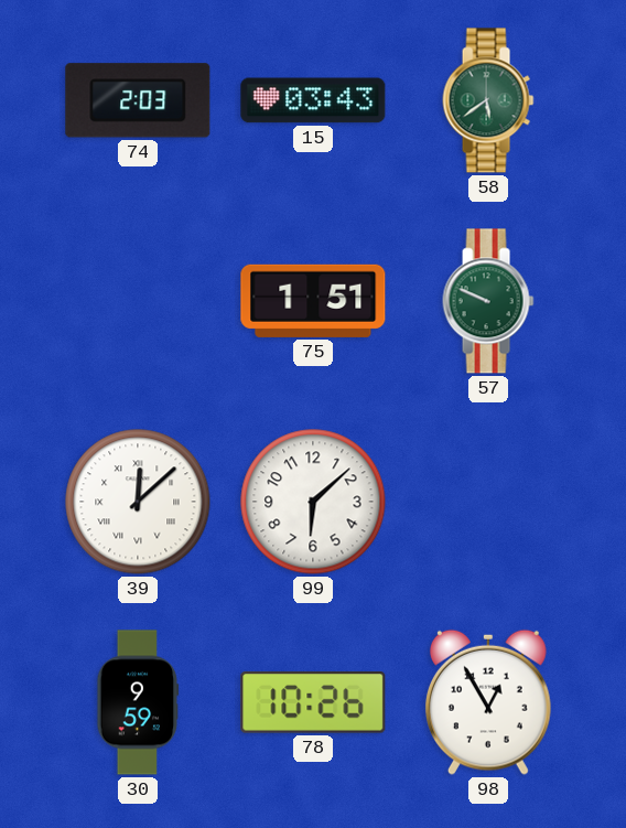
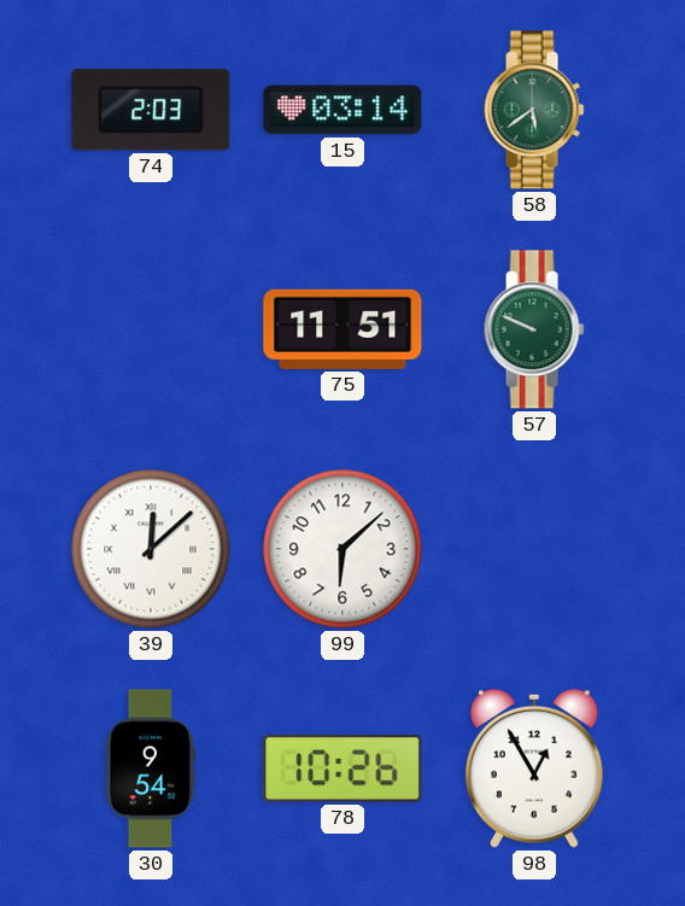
15: 03:43 -> 03:14 (342, 110)
75: 1:51 -> 11:51 (342, 329)
30: 9:59 -> 9:54 (151, 768)
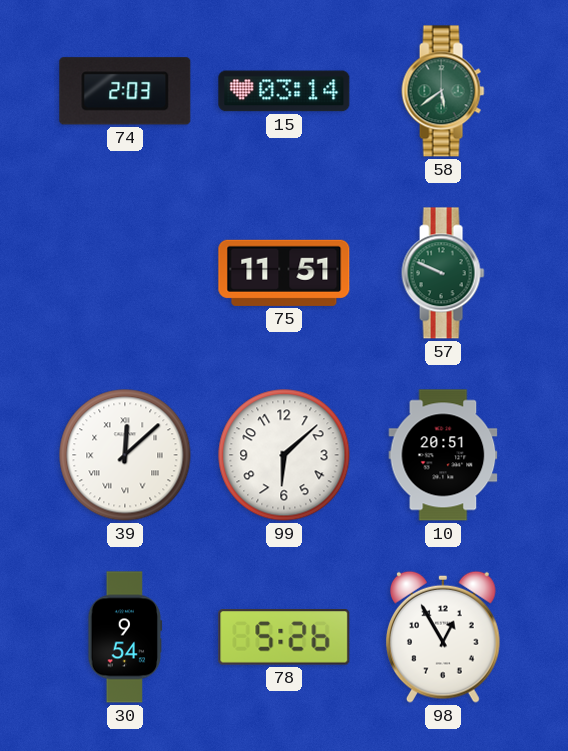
10: none -> 20:51 (443, 455)
78: 10:26 -> 5:26 (284, 638)
